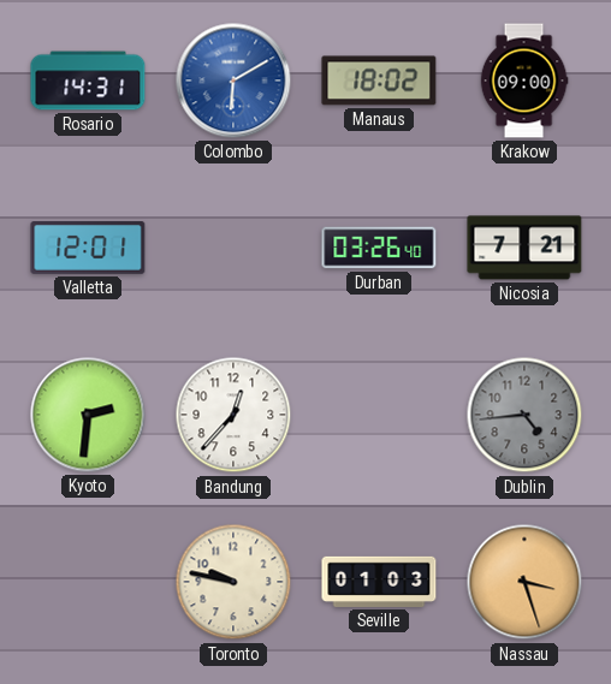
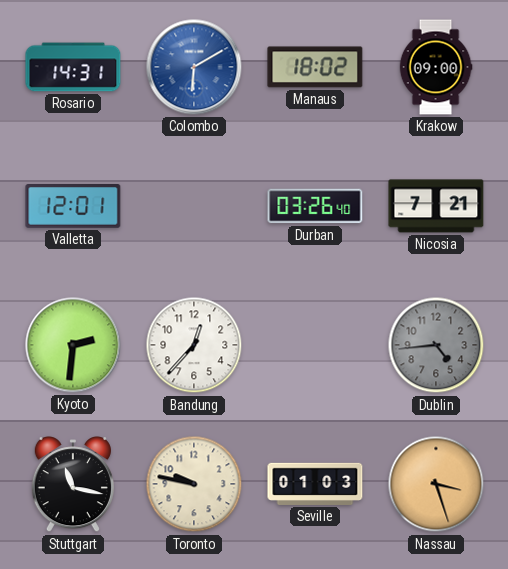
Stuttgart: none -> 11:17 (73, 485)
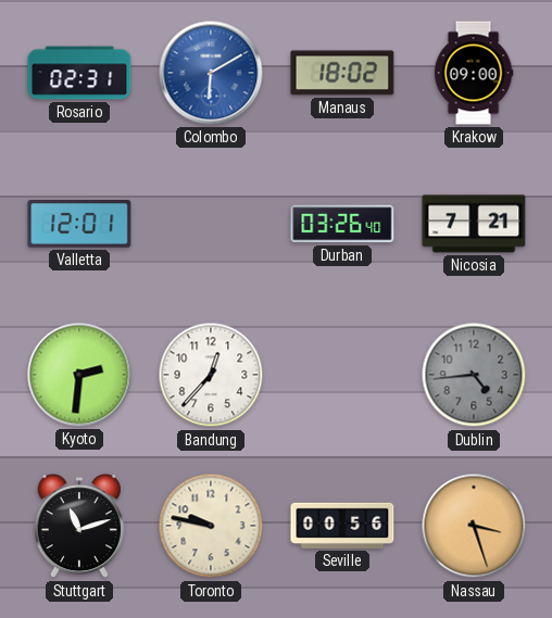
Rosario: 14:31 -> 02:31 (79, 73)
Stuttgart: 11:17 -> 11:12 (79, 527)
Seville: 01:03 -> 00:56 (342, 526)
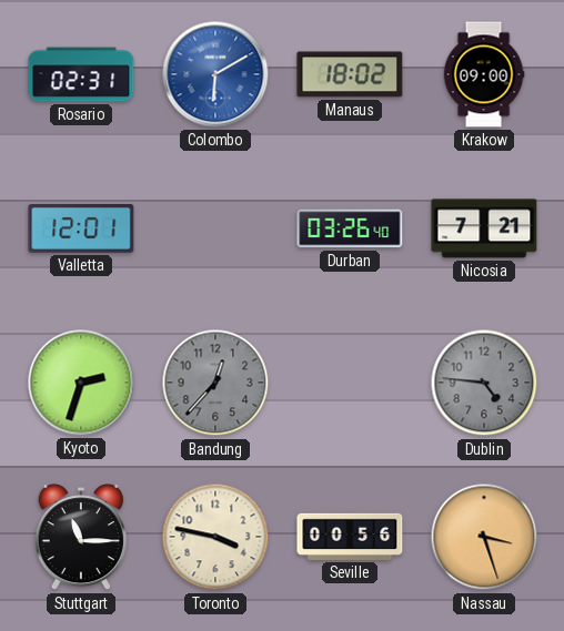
Kyoto: 2:31 -> 2:33 (81, 383)
Bandung dial: white -> grey (215, 383)
Dublin: 4:44 -> 4:46 (484, 383)
Stuttgart: 11:12 -> 11:15 (81, 538)
Toronto: 9:47 -> 3:47 (215, 537)
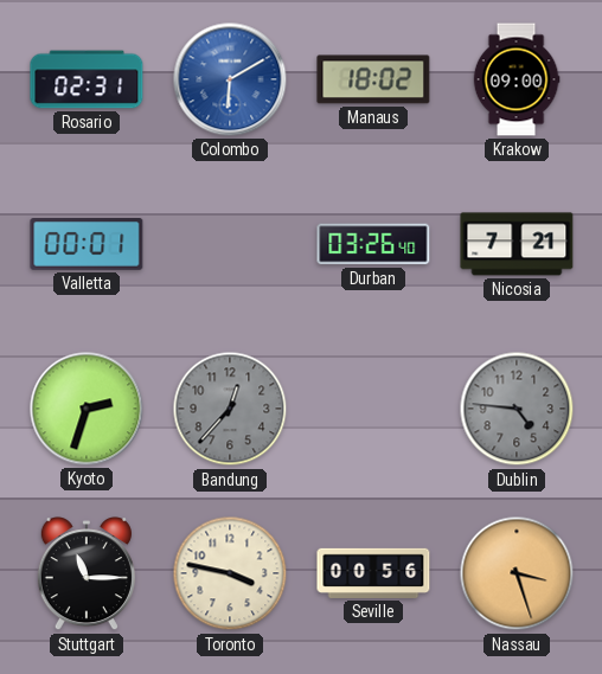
Valletta: 12:01 -> 00:01 (87, 245)
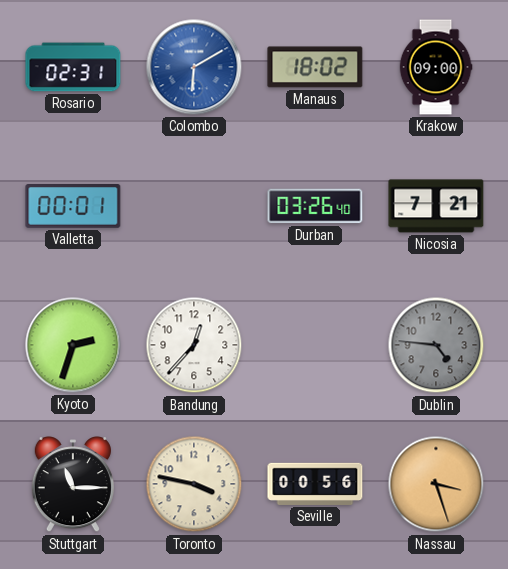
Bandung dial: grey -> white (194, 345)
